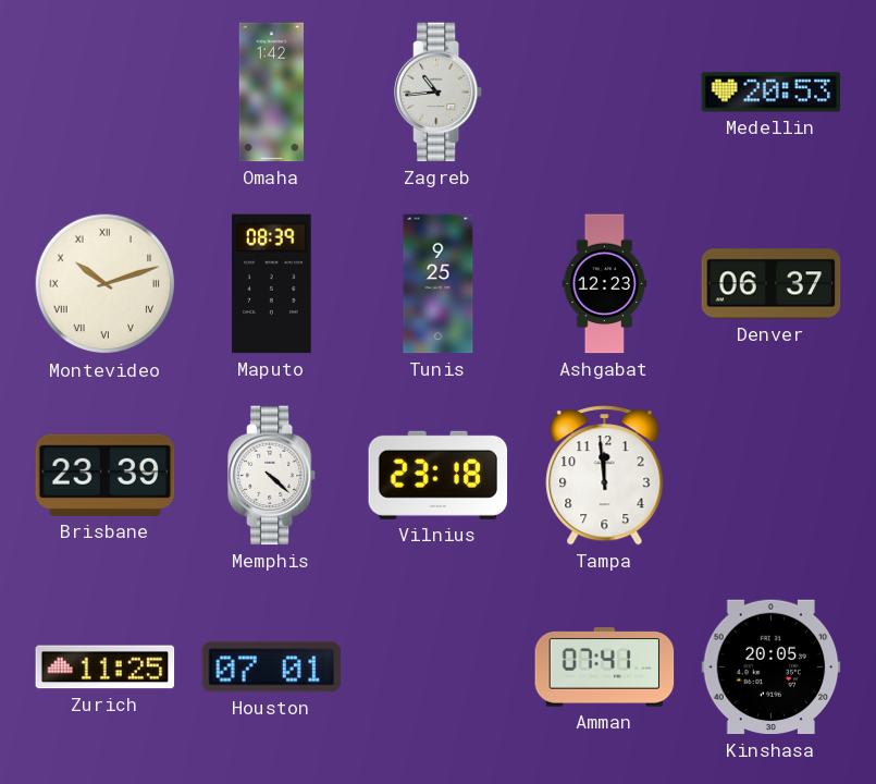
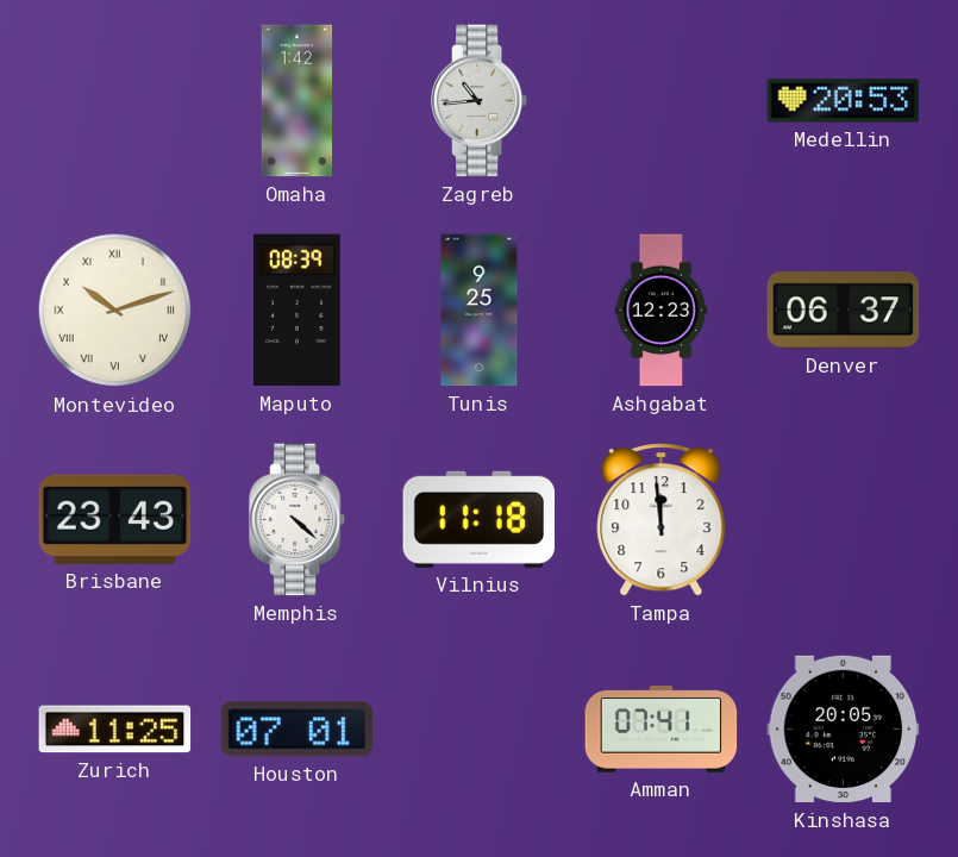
Brisbane: 23:39 -> 23:43 (115, 519)
Vilnius: 23:18 -> 11:18 (480, 519)
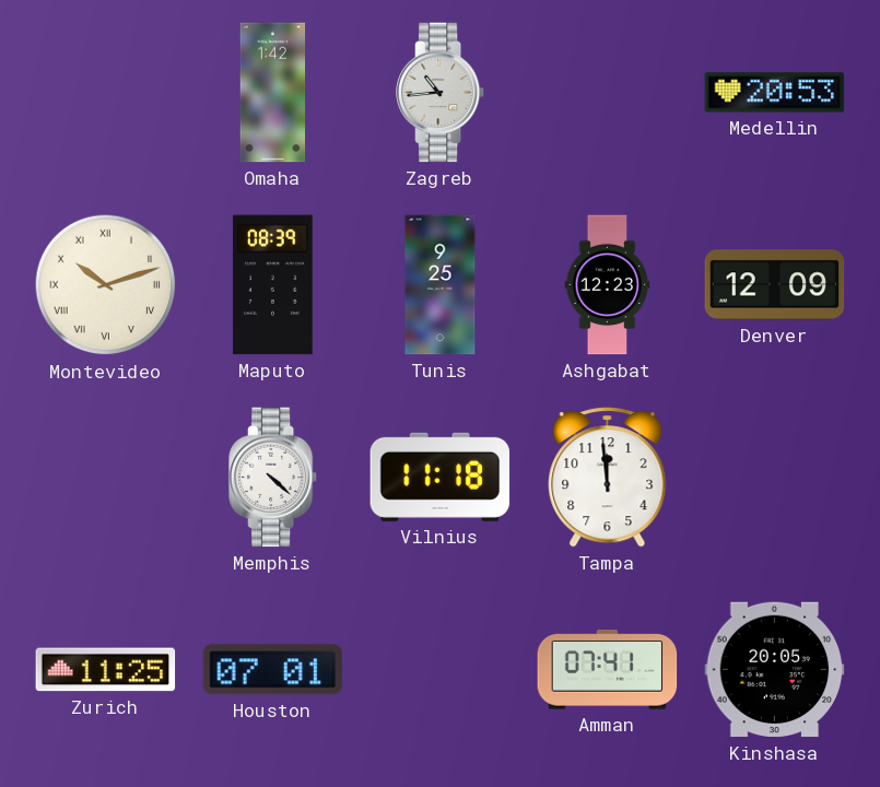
Denver: 06:37 -> 12:09 (775, 285)
Brisbane: 23:43 -> none (115, 519)
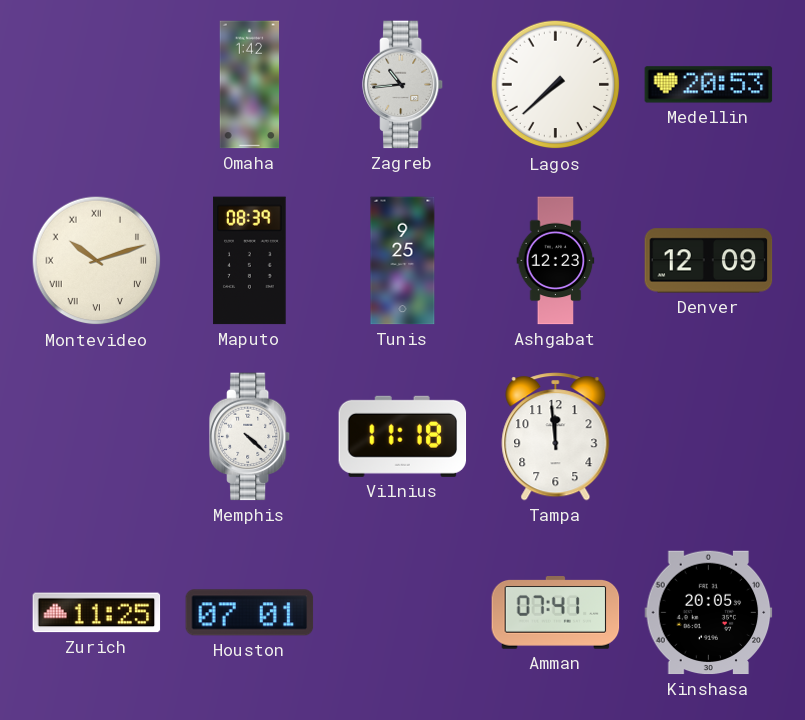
Lagos: none -> 7:38 (556, 85)
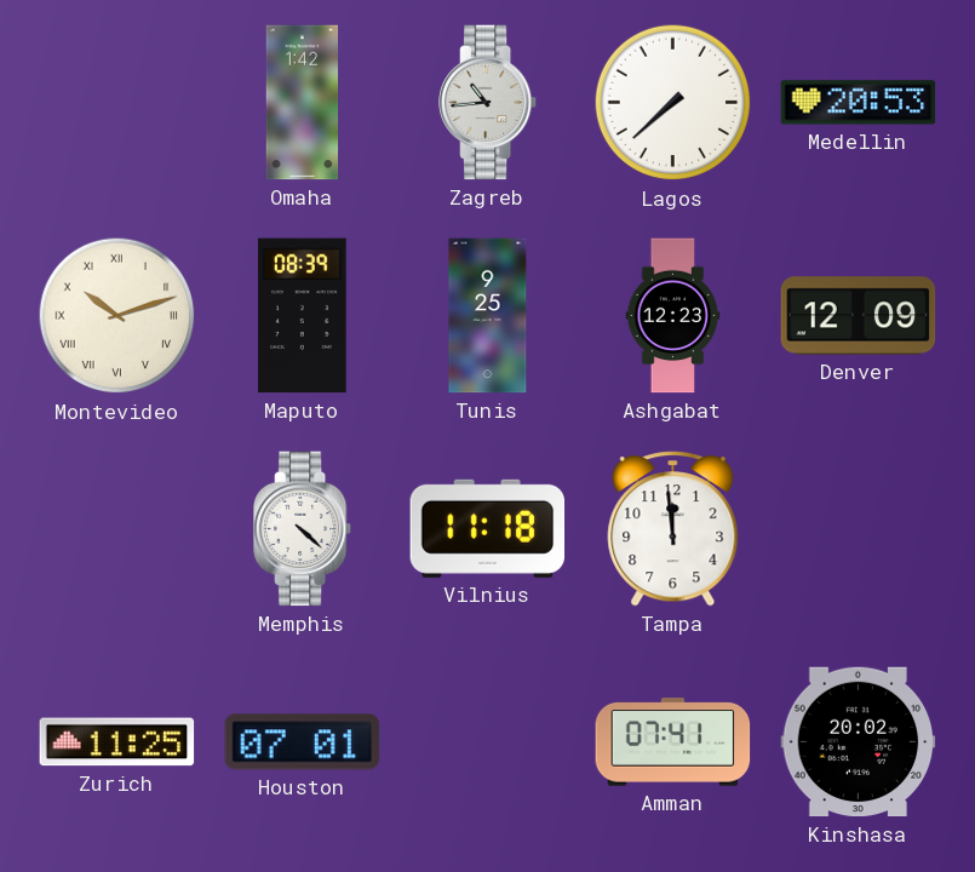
Kinshasa: 20:05 -> 20:02 (859, 742)
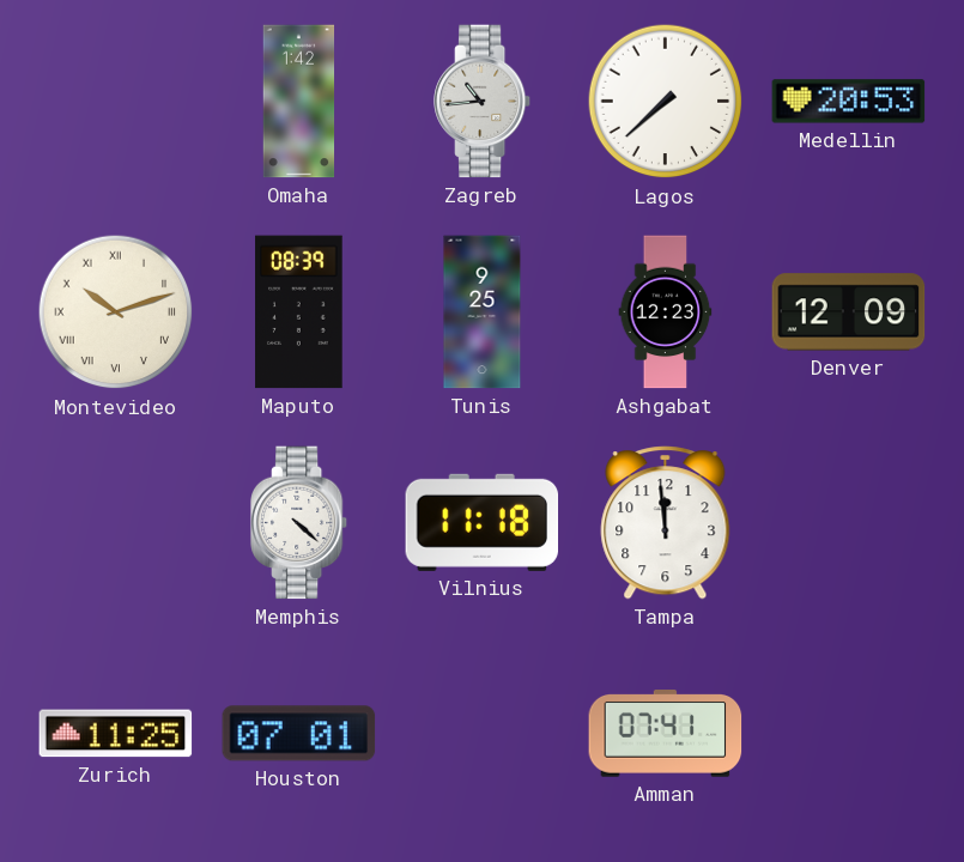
Kinshasa: 20:02 -> none (859, 742)
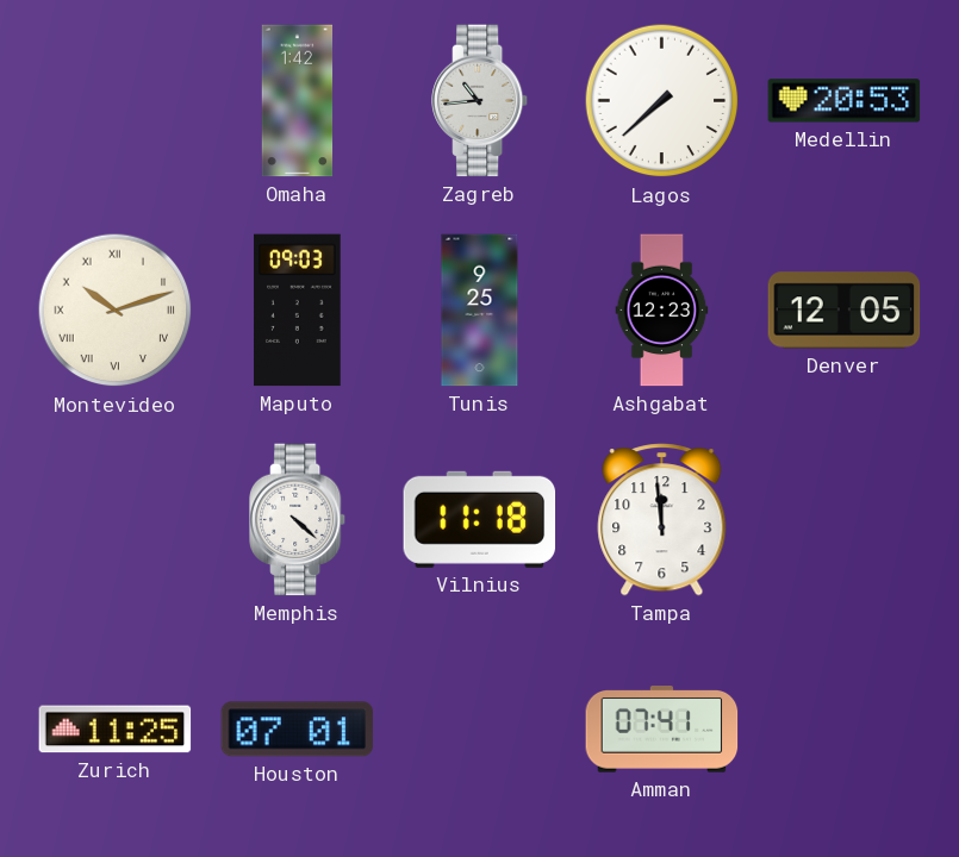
Maputo: 08:39 -> 09:03 (298, 311)
Denver: 12:09 -> 12:05 (845, 311)
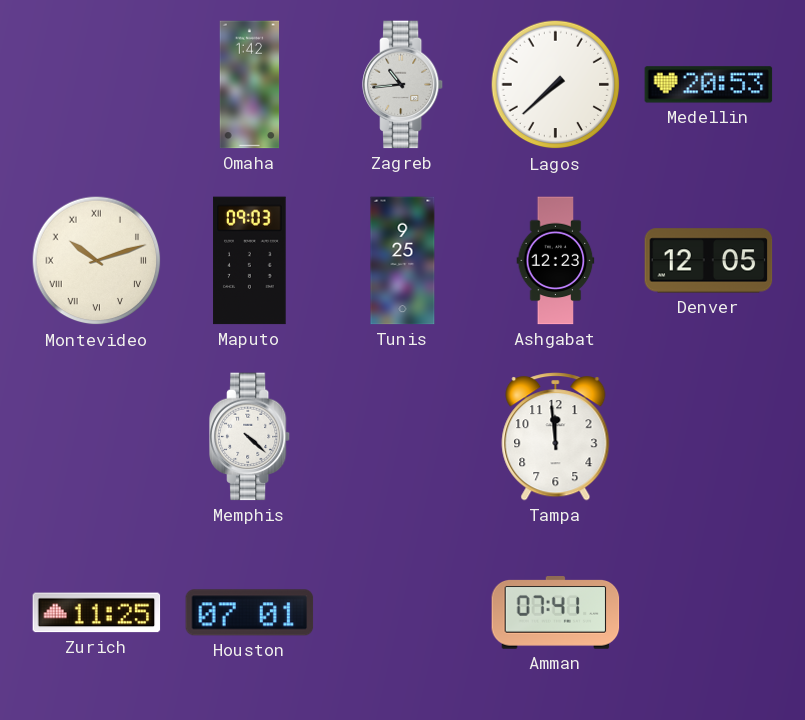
Vilnius: 11:18 -> none (480, 519)
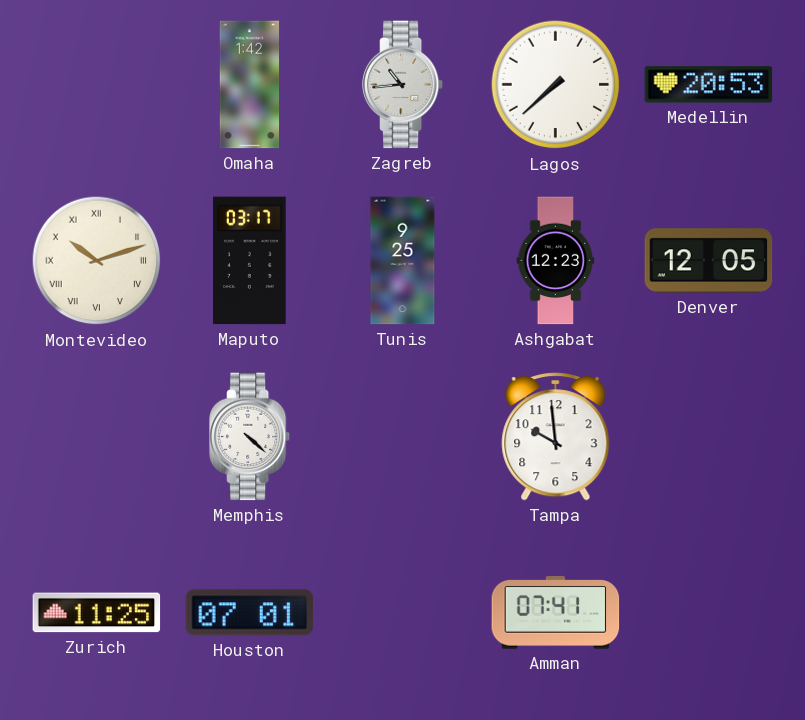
Maputo: 09:03 -> 03:17 (250, 261)
Tampa: 11:59 -> 9:59 (556, 437)
